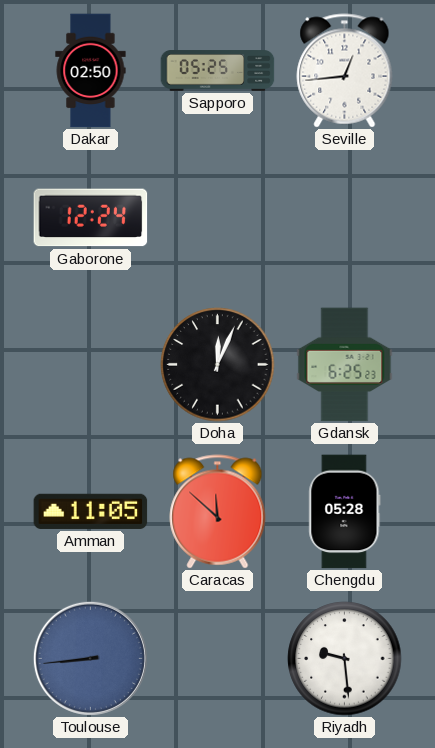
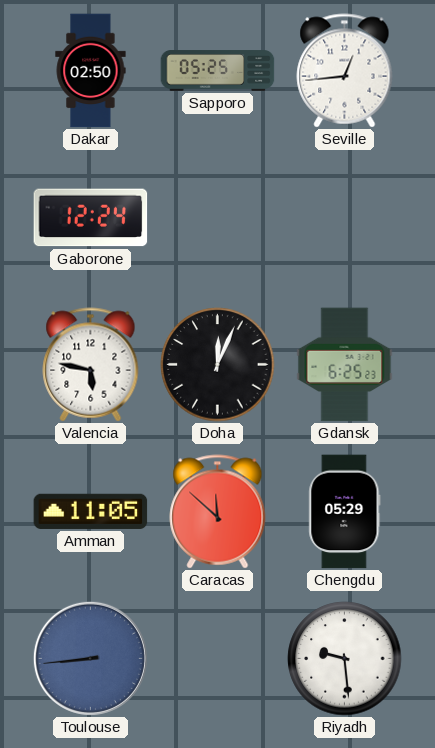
Valencia: none -> 5:47 (91, 365)
Chengdu: 05:28 -> 05:29 (345, 512)
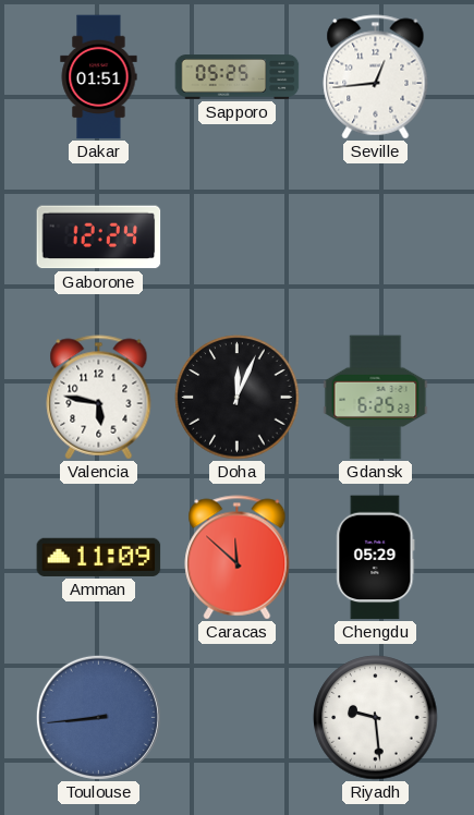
Dakar: 02:50 -> 01:51 (99, 77)
Amman: 11:05 -> 11:09 (99, 557)
